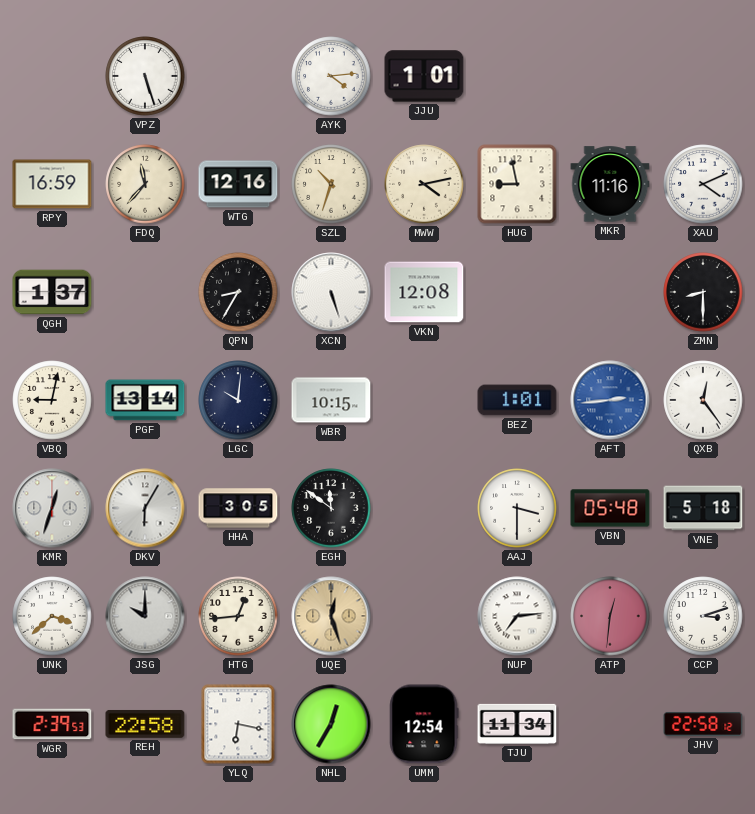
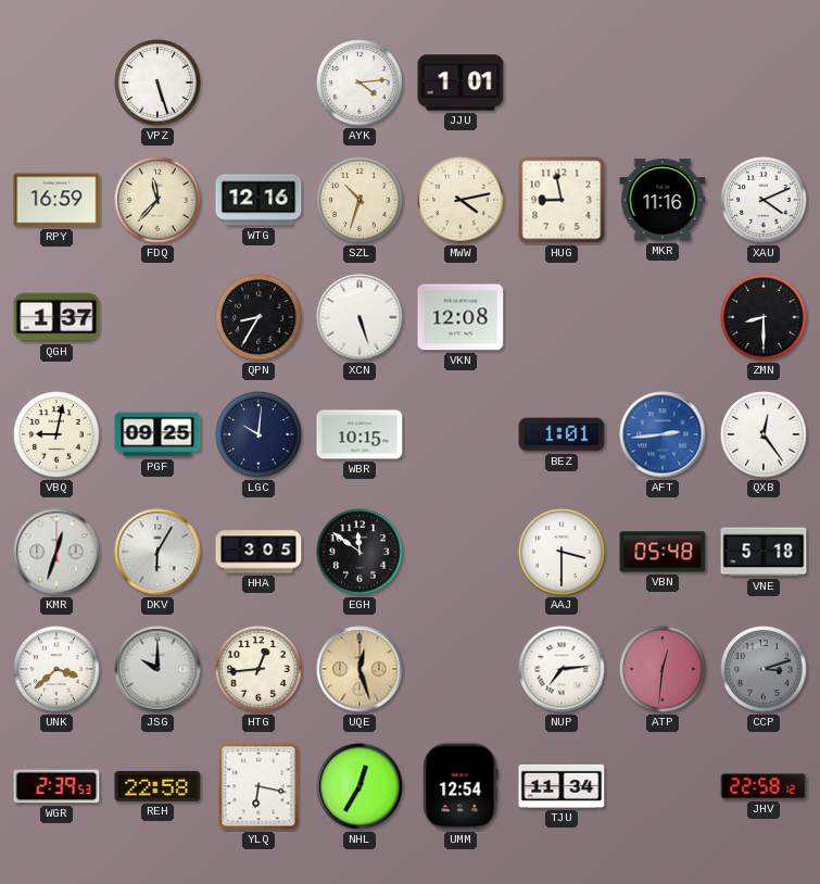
PGF: 13:14 -> 09:25 (157, 434)
CCP dial: white -> grey (764, 669)
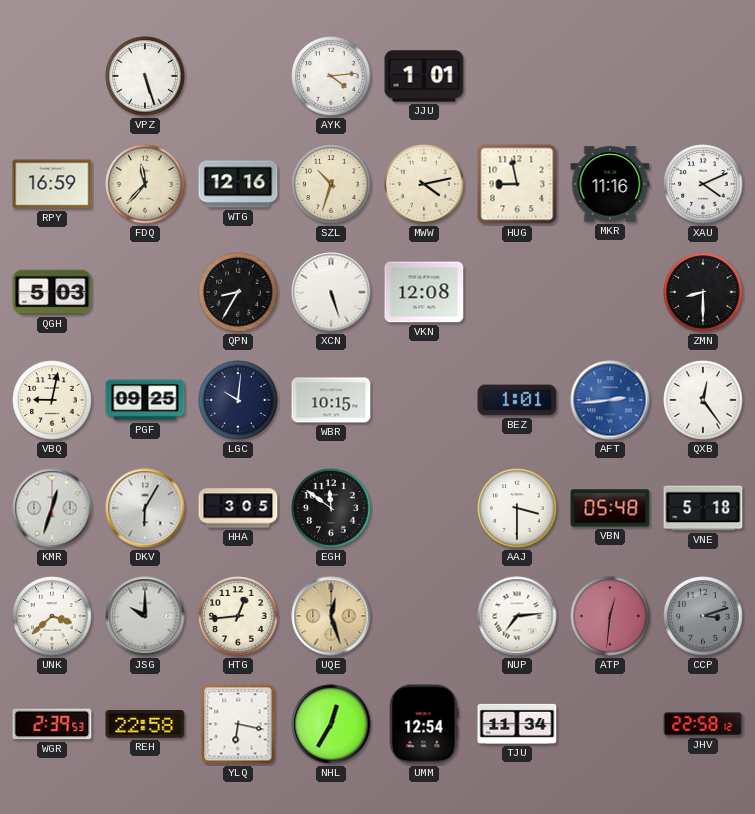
QGH: 1:37 -> 5:03 (52, 292)
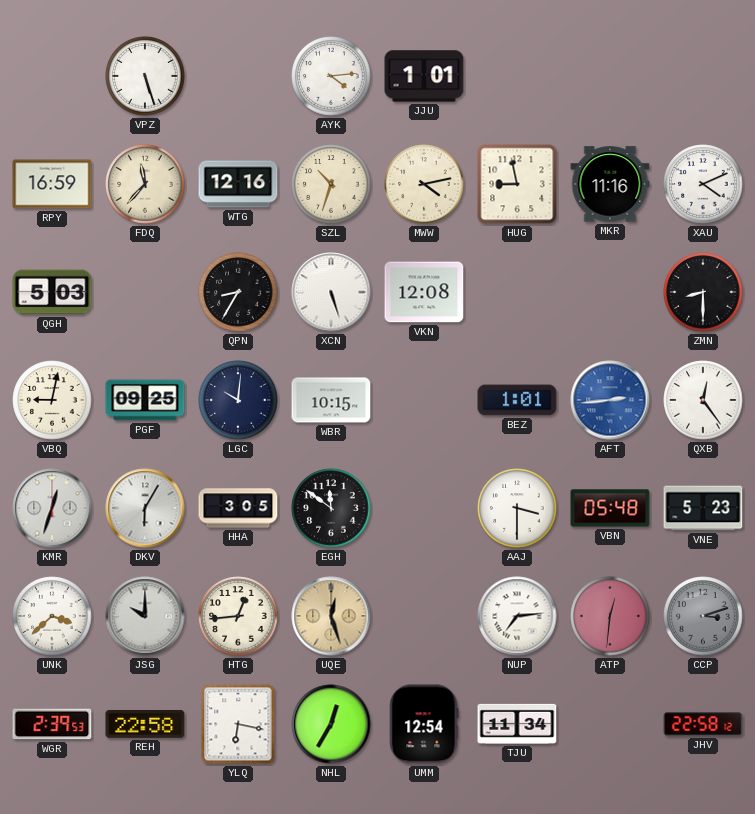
VNE: 5:18 -> 5:23 (703, 508)
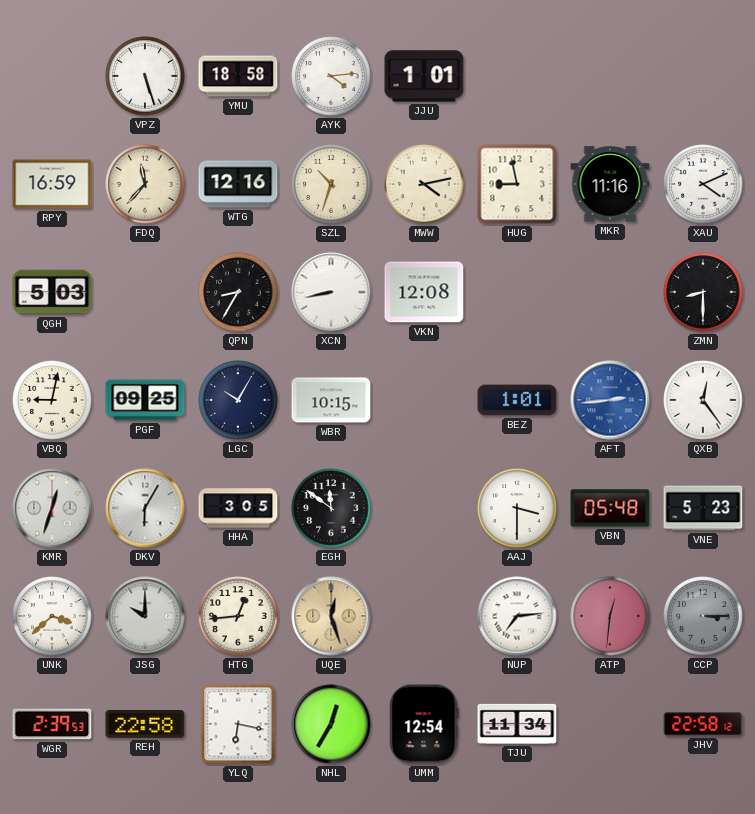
YMU: none -> 18:58 (238, 76)
XCN: 5:27 -> 8:43 (331, 292)
LGC: 10:01 -> 10:05 (238, 400)
CCP: 3:12 -> 3:15 (703, 616)
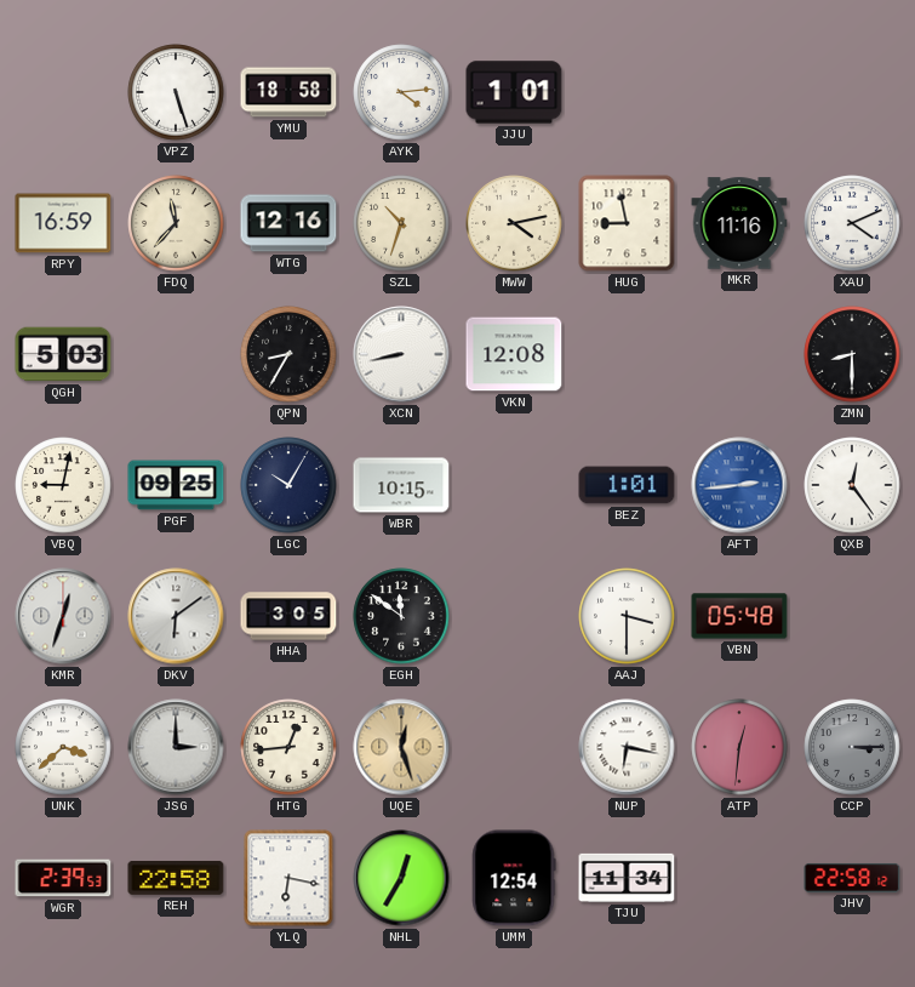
DKV: 6:05 -> 6:09 (176, 616)
VNE: 5:23 -> none (703, 508)
JSG: 10:00 -> 3:00 (176, 747)
NUP: 7:14 -> 6:17 (627, 747)
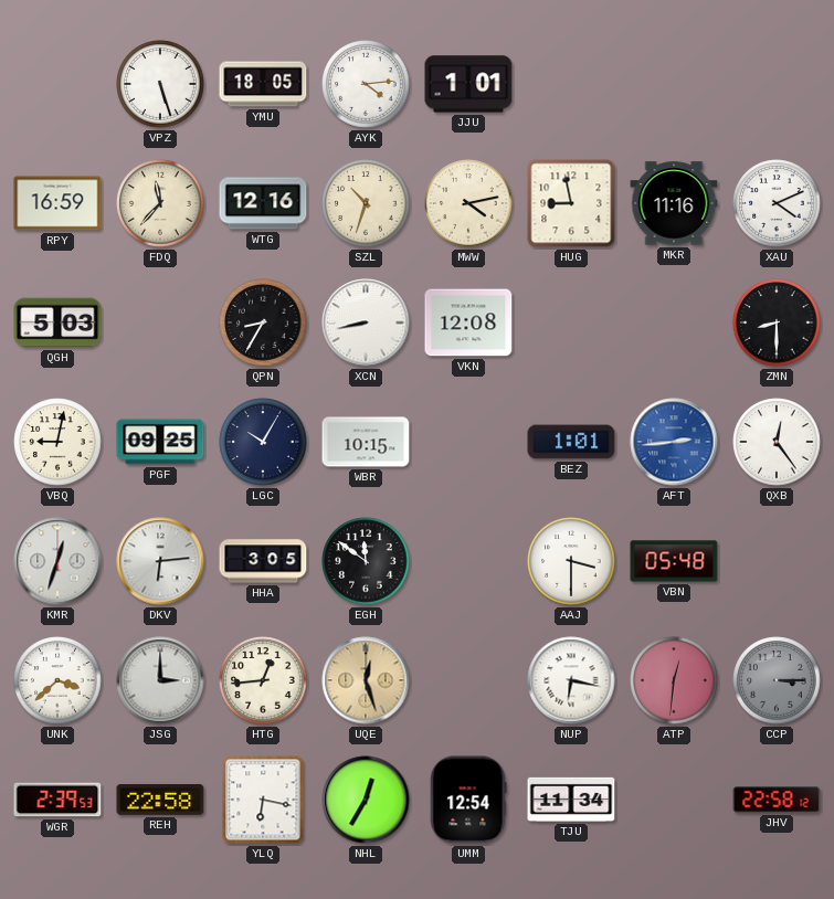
YMU: 18:58 -> 18:05 (263, 84)
DKV: 6:09 -> 6:14 (160, 561)
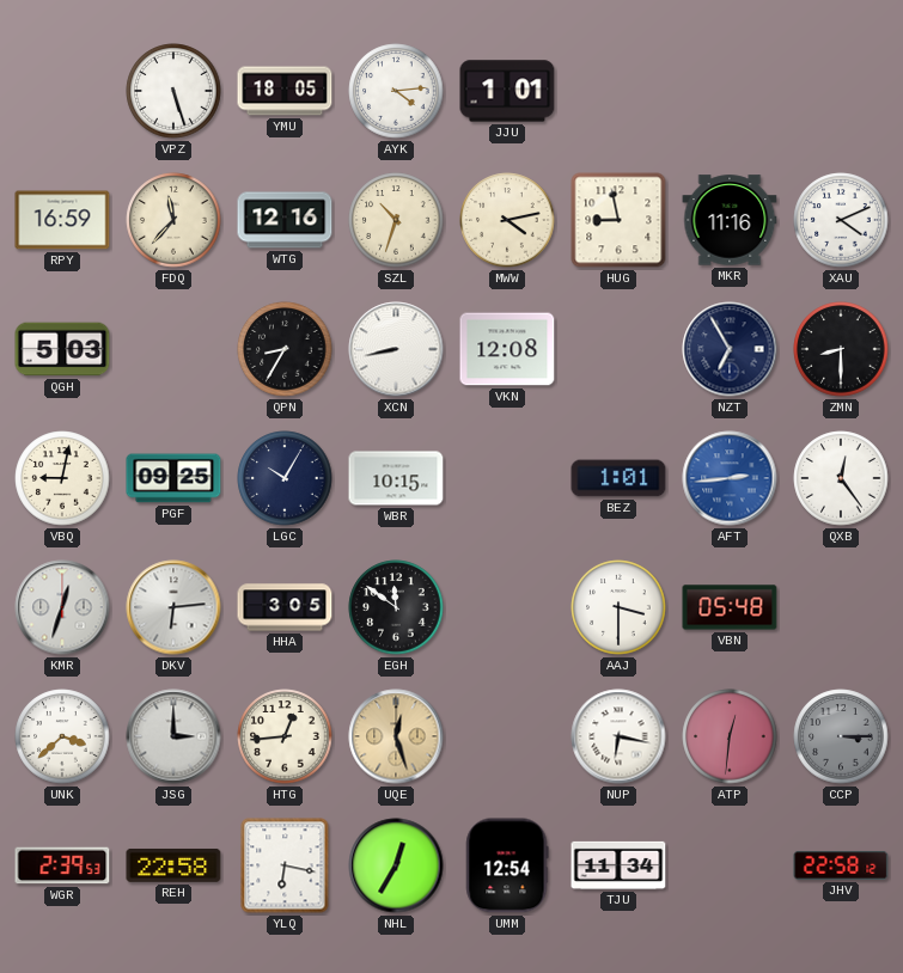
NZT: none -> 6:55 (730, 349)
